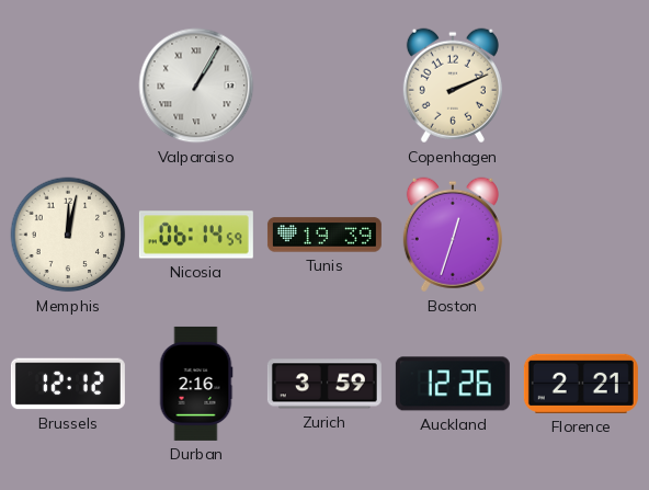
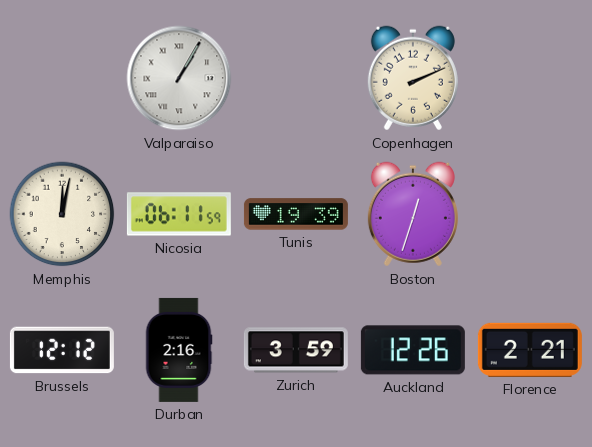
Nicosia: 06:14 -> 06:11 (179, 214)
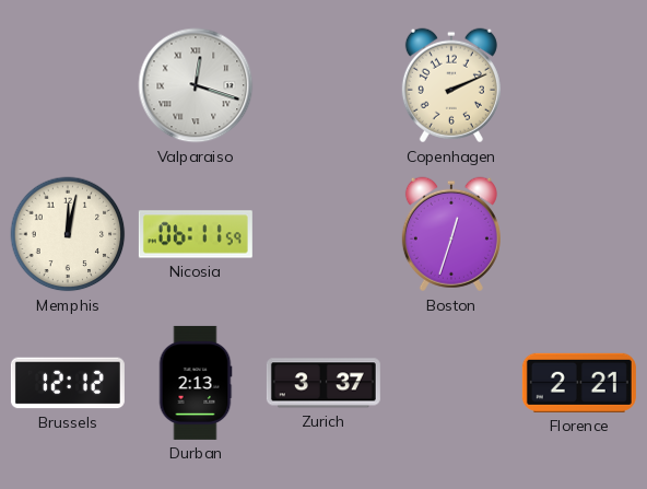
Valparaiso: 1:05 -> 12:18 (196, 85)
Tunis: 19:39 -> none (296, 214)
Durban: 2:16 -> 2:13 (196, 383)
Zurich: 3:59 -> 3:37 (323, 383)
Auckland: 12:26 -> none (413, 350)
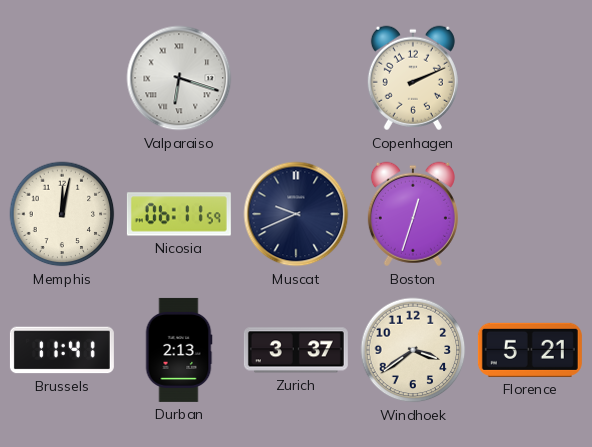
Valparaiso: 12:18 -> 6:18 (179, 78)
Muscat: none -> 9:41 (296, 214)
Brussels: 12:12 -> 11:41 (62, 350)
Windhoek: none -> 3:39 (413, 350)
Florence: 2:21 -> 5:21 (530, 350)
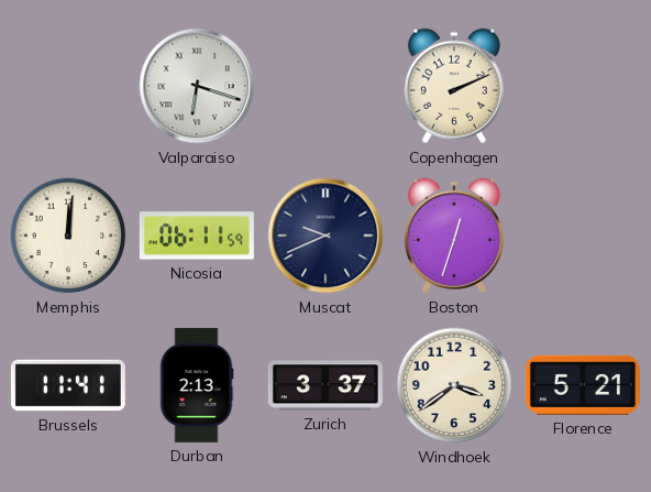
Memphis: 12:02 -> 12:01 (68, 236)
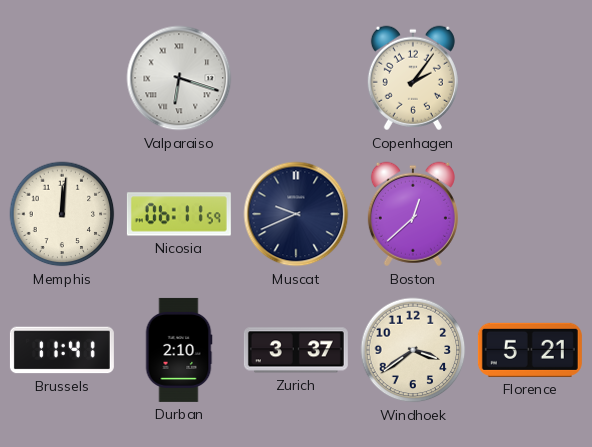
Copenhagen: 2:11 -> 2:06 (413, 78)
Boston: 12:33 -> 12:38 (413, 214)
Durban: 2:13 -> 2:10 (179, 350)
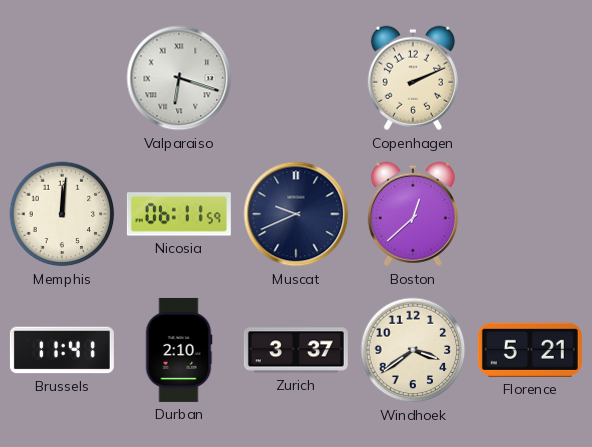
Copenhagen: 2:06 -> 2:11 (413, 78)
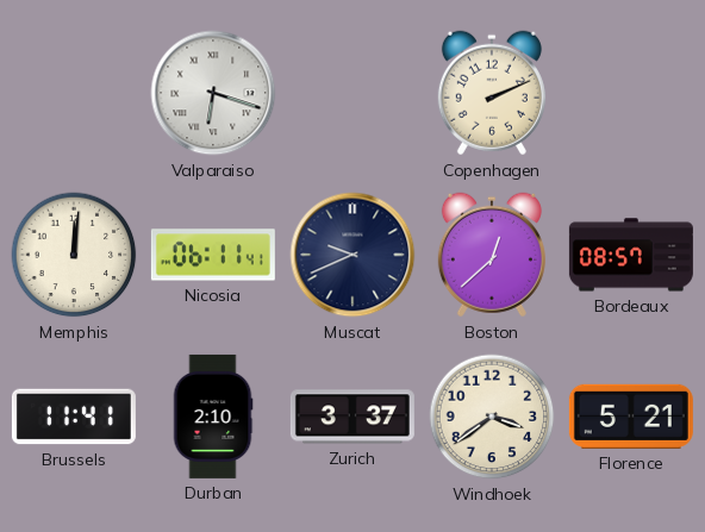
Nicosia: 06:11:59 -> 06:11:41 (213, 255)
Bordeaux: none -> 08:57 (631, 255)
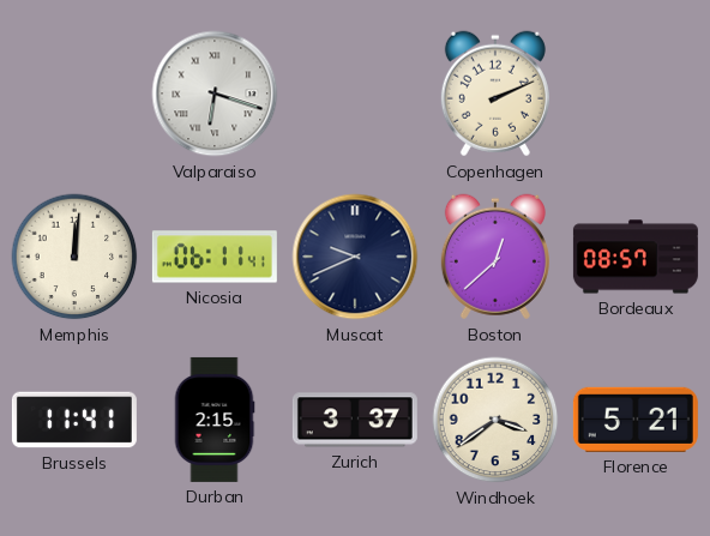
Durban: 2:10 -> 2:15 (215, 420)
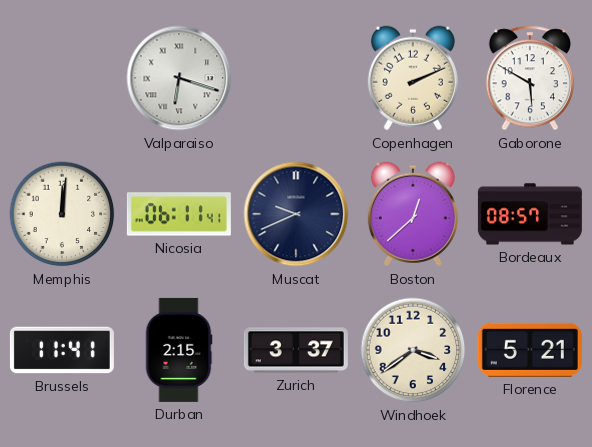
Gaborone: none -> 5:50 (529, 78)
